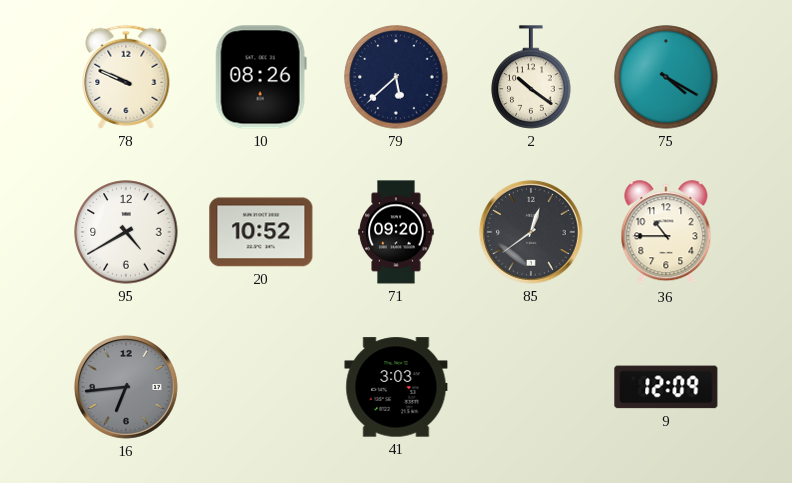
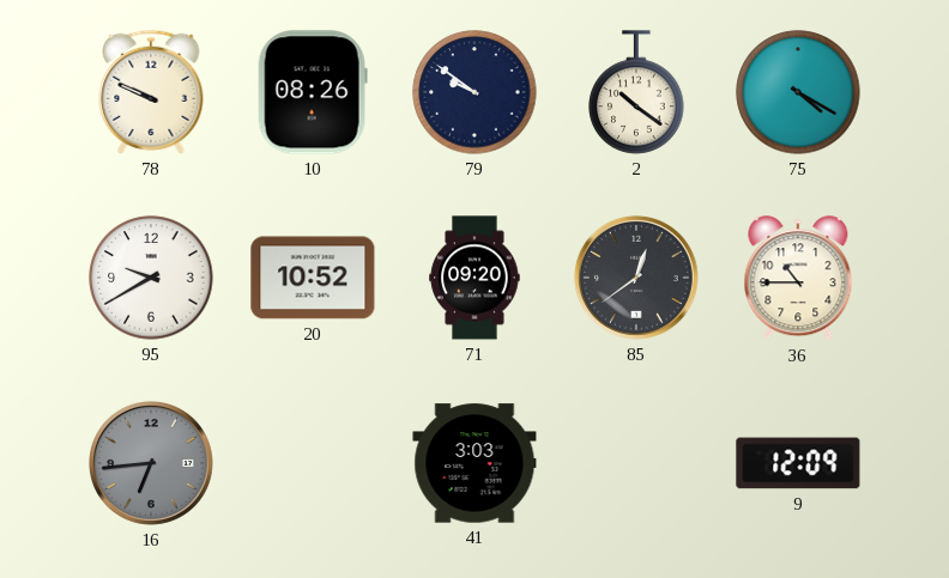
79: 5:38 -> 9:51 (475, 92)
95: 4:40 -> 9:40 (151, 278)
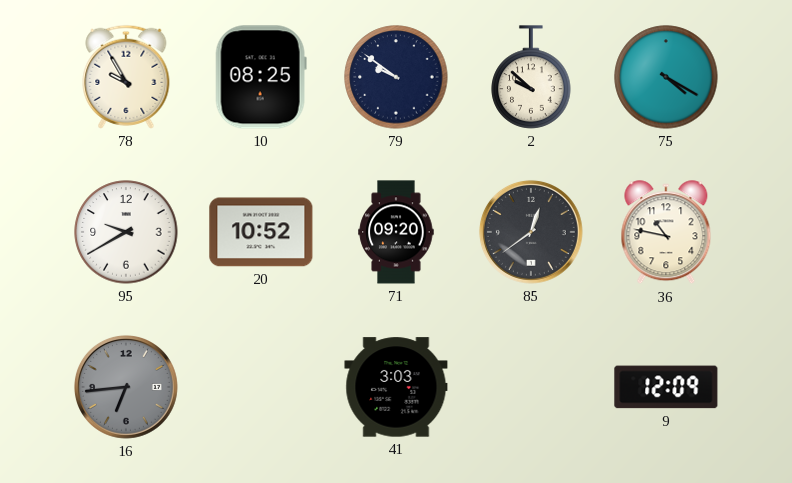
78: 9:49 -> 9:55 (126, 77)
10: 08:26 -> 08:25 (261, 77)
2: 10:21 -> 9:52 (531, 77)
36: 10:45 -> 10:47 (666, 233)
